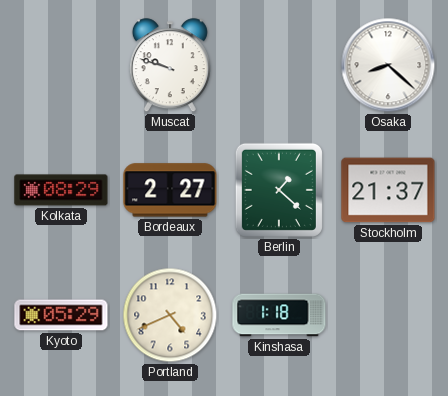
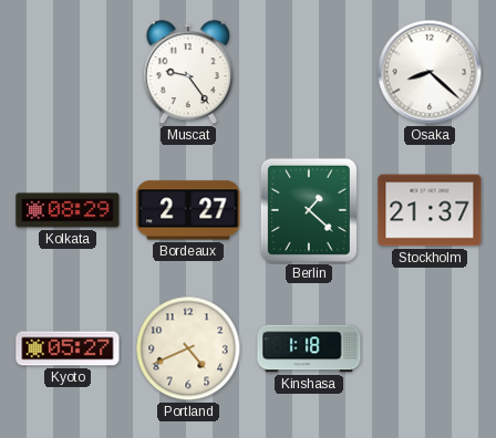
Muscat: 9:48 -> 9:24 (188, 73)
Kyoto: 05:29 -> 05:27 (68, 348)
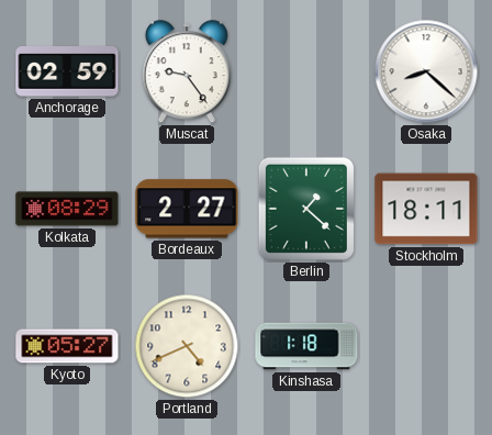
Anchorage: none -> 02:59 (67, 71)
Stockholm: 21:37 -> 18:11 (426, 209)
